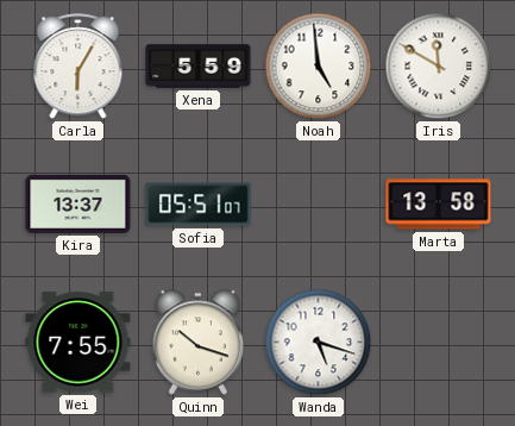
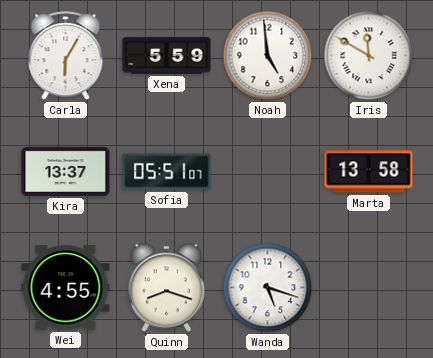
Wei: 7:55 -> 4:55 (66, 288)
Quinn: 10:18 -> 8:18 (166, 288)
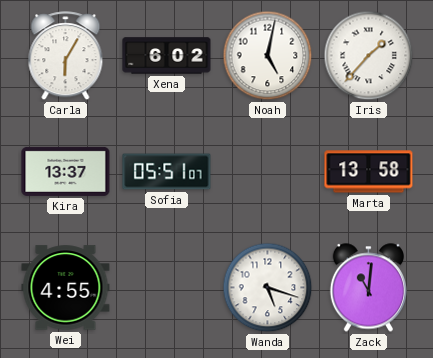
Xena: 5:59 -> 6:02 (167, 56)
Noah: 4:59 -> 5:02 (268, 56)
Iris: 11:50 -> 1:37 (369, 56)
Quinn: 8:18 -> none (166, 288)
Zack: none -> 11:01 (368, 288)
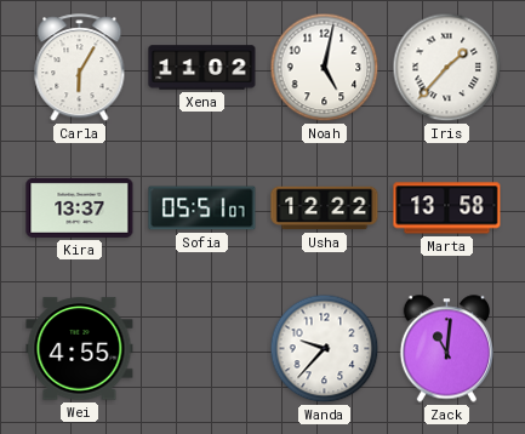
Xena: 6:02 -> 11:02 (202, 68)
Usha: none -> 12:22 (325, 209)
Wanda: 5:18 -> 9:37 (325, 349)
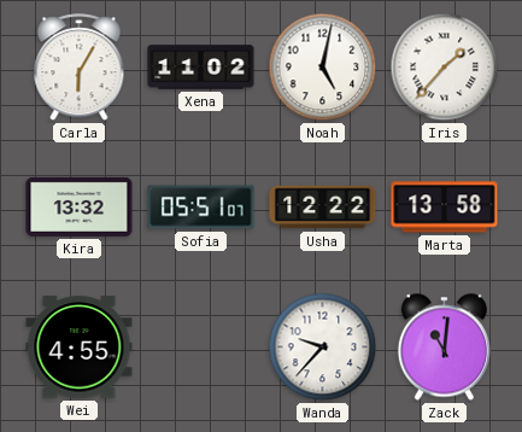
Kira: 13:37 -> 13:32 (80, 206)
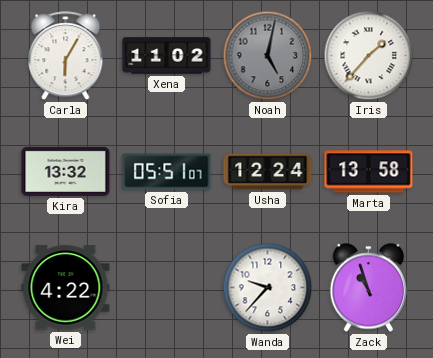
Noah dial: white -> grey (268, 56)
Usha: 12:22 -> 12:24 (268, 172)
Wei: 4:55 -> 4:22 (66, 288)
Zack: 11:01 -> 10:57 (368, 288)
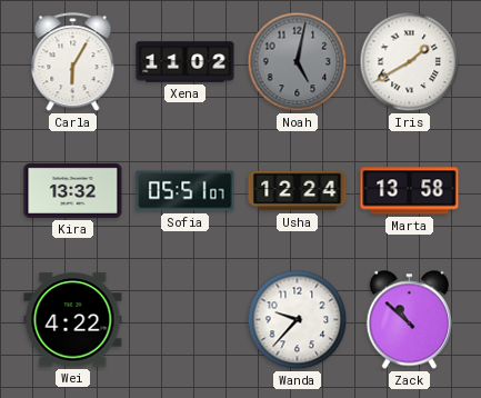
Iris: 1:37 -> 1:40 (410, 62)
Zack: 10:57 -> 10:52 (409, 320)
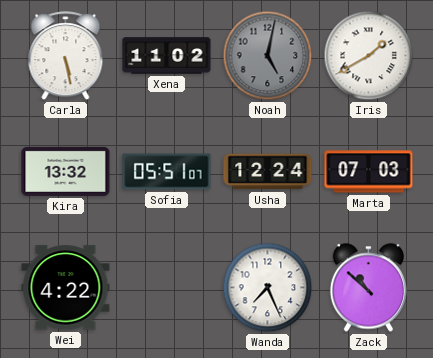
Carla: 6:05 -> 5:28 (66, 56)
Marta: 13:58 -> 07:03 (369, 172)
Wanda: 9:37 -> 7:26 (268, 288)
